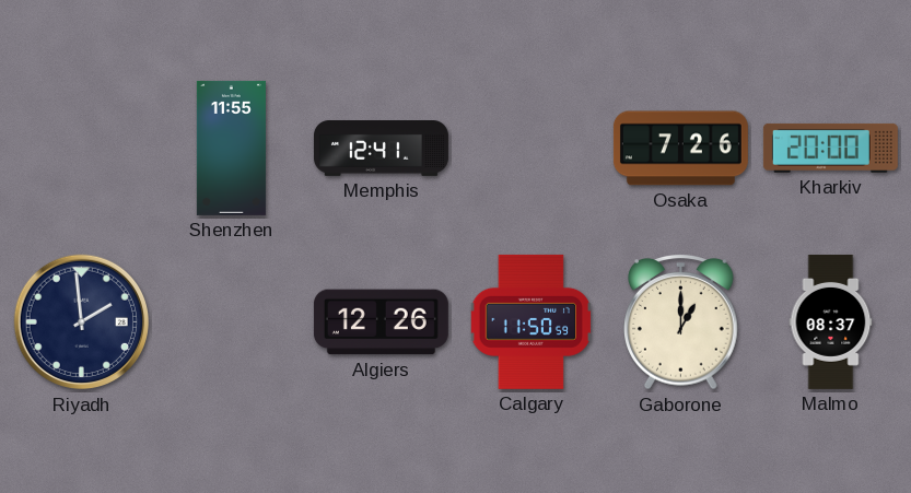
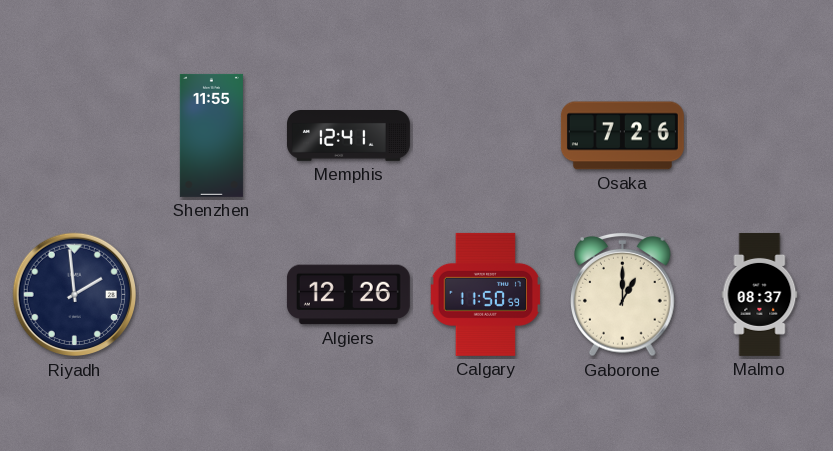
Kharkiv: 20:00 -> none (830, 148)
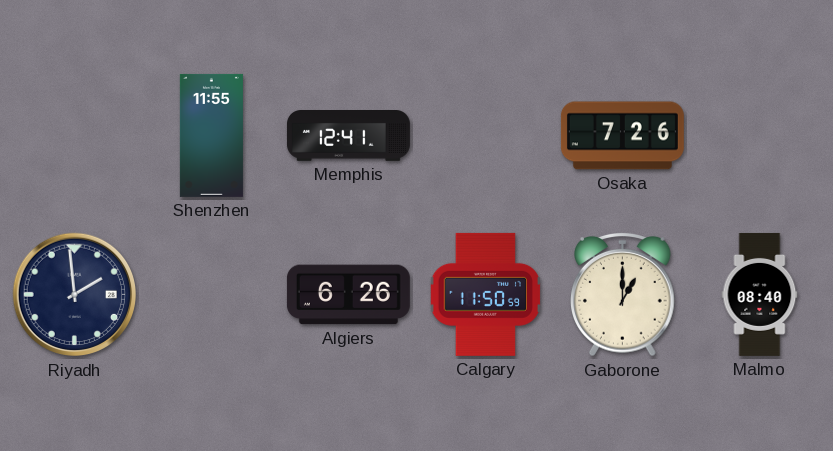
Algiers: 12:26 -> 6:26 (348, 295)
Malmo: 08:37 -> 08:40 (760, 294)
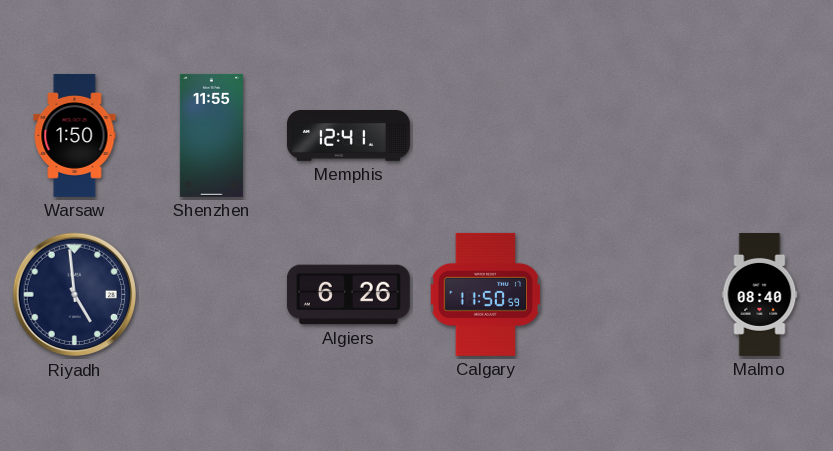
Warsaw: none -> 1:50 (75, 135)
Osaka: 7:26 -> none (622, 136)
Riyadh: 1:59 -> 4:59 (75, 295)
Gaborone: 1:00 -> none (623, 294)
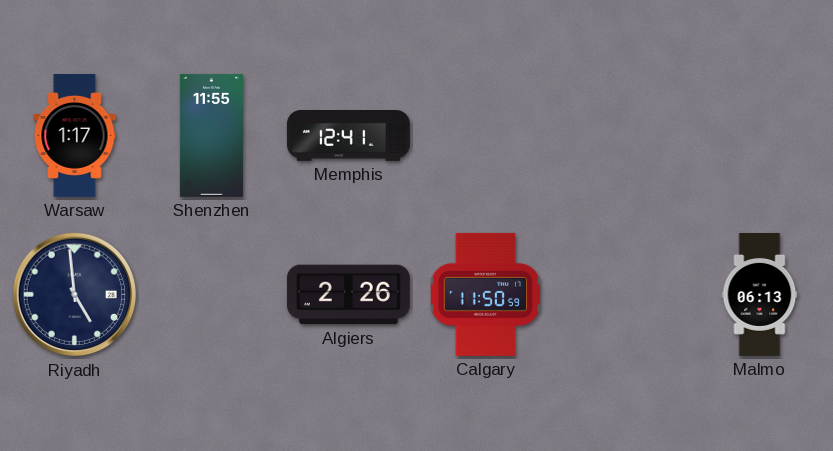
Warsaw: 1:50 -> 1:17 (75, 135)
Algiers: 6:26 -> 2:26 (348, 295)
Malmo: 08:40 -> 06:13 (760, 294)
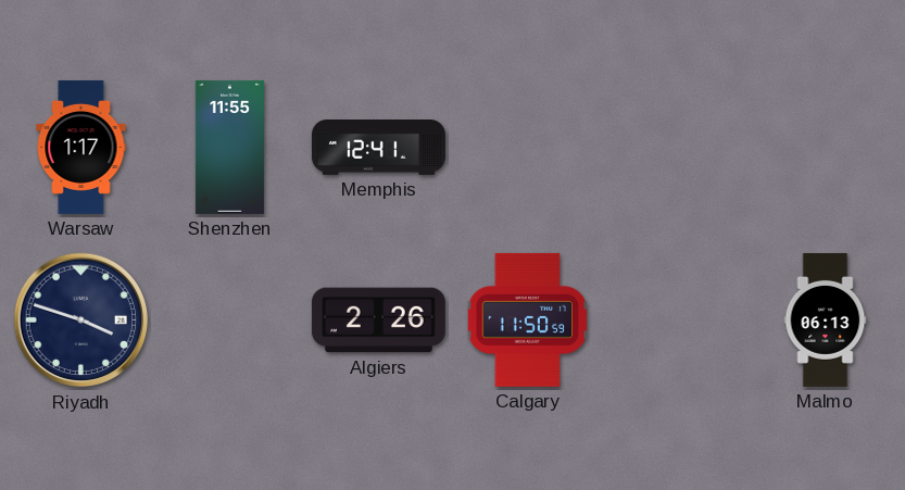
Riyadh: 4:59 -> 3:48 (81, 321)
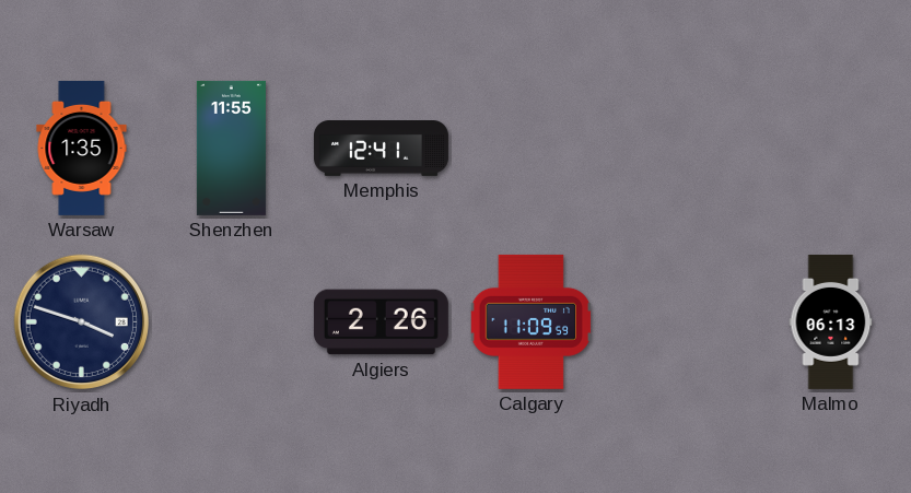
Warsaw: 1:17 -> 1:35 (82, 148)
Calgary: 11:50 -> 11:09 (530, 321)
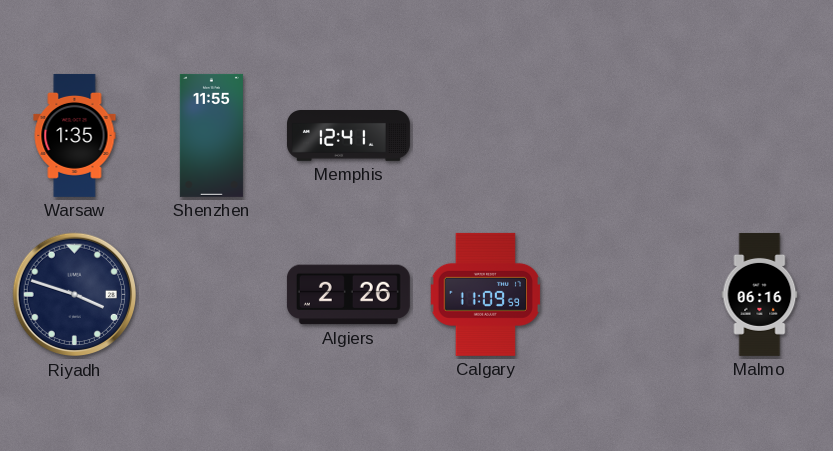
Malmo: 06:13 -> 06:16 (760, 294)
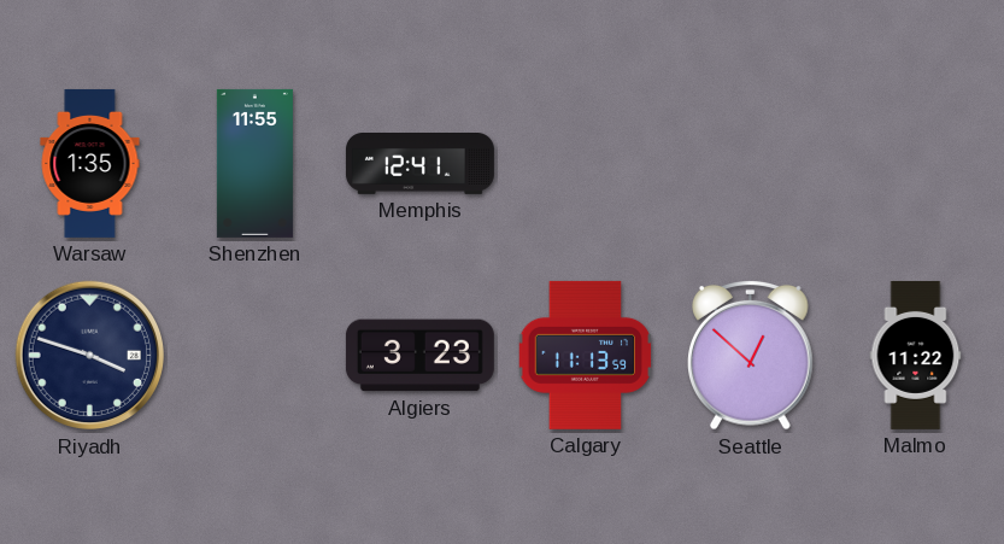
Algiers: 2:26 -> 3:23 (419, 356)
Calgary: 11:09 -> 11:13 (585, 355)
Seattle: none -> 12:52 (751, 355)
Malmo: 06:16 -> 11:22 (916, 355)
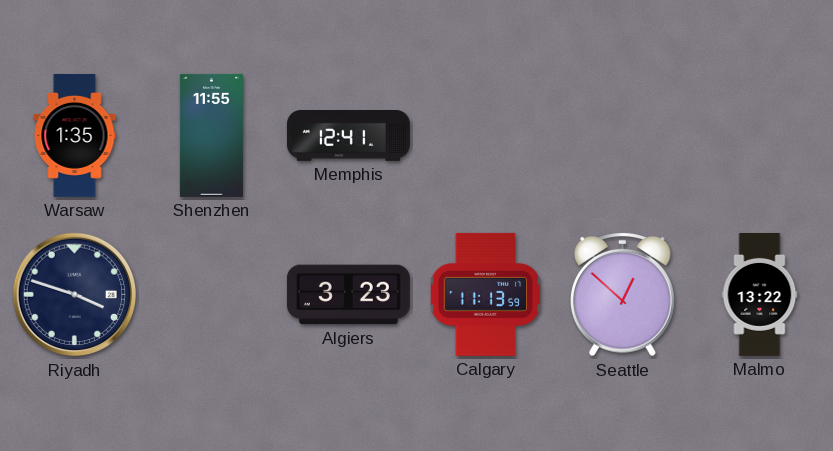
Malmo: 11:22 -> 13:22 (760, 294)
